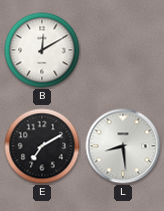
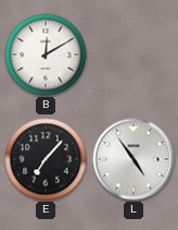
E: 7:10 -> 7:07 (46, 159)
L: 8:29 -> 4:54 (133, 159)
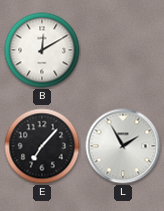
L: 4:54 -> 1:55 (123, 146)
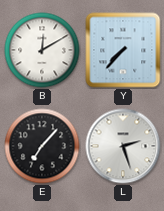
Y: none -> 7:37 (123, 50)
L: 1:55 -> 2:27 (123, 146)
